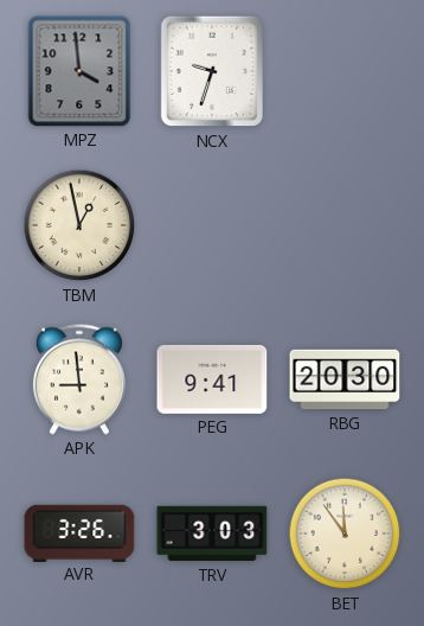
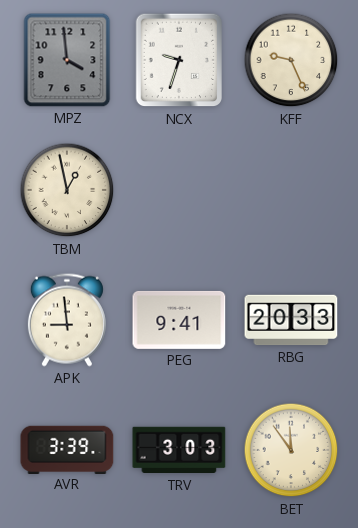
KFF: none -> 9:26 (291, 60)
RBG: 20:30 -> 20:33 (291, 320)
AVR: 3:26 -> 3:39 (67, 449)
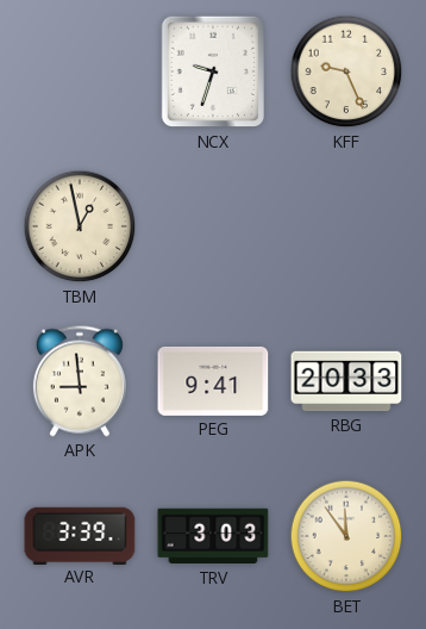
MPZ: 3:59 -> none (67, 60)
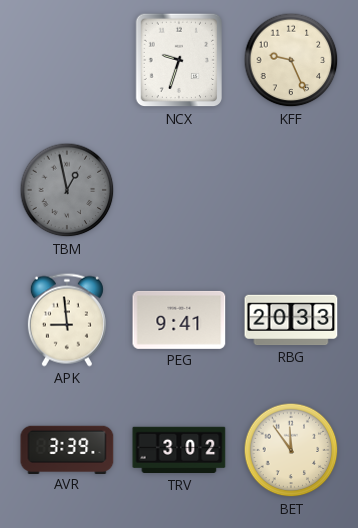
TBM dial: cream -> grey (67, 190)
TRV: 3:03 -> 3:02 (179, 450)
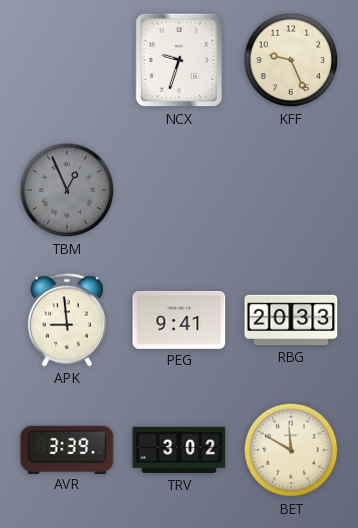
TBM: 12:58 -> 12:56 (67, 190)
BET: 11:54 -> 11:50 (291, 450)
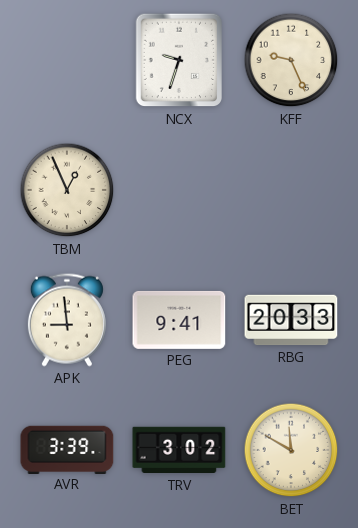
TBM dial: grey -> cream (67, 190)
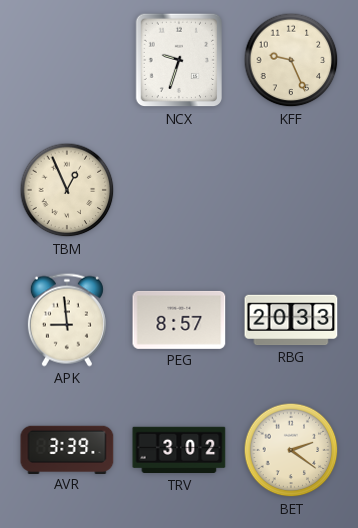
PEG: 9:41 -> 8:57 (179, 320)
BET: 11:50 -> 2:21 (291, 450)
